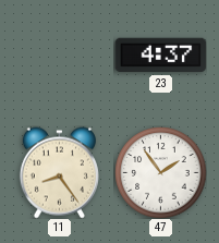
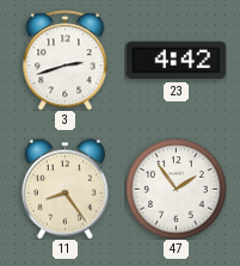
3: none -> 2:42 (66, 60)
23: 4:37 -> 4:42 (176, 61)
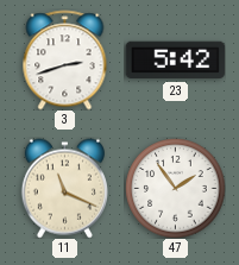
23: 4:42 -> 5:42 (175, 61)
11: 8:24 -> 11:19 (64, 188)
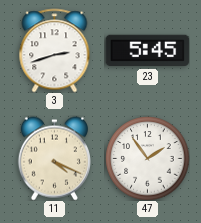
23: 5:42 -> 5:45 (147, 51)
11: 11:19 -> 4:19 (54, 158)
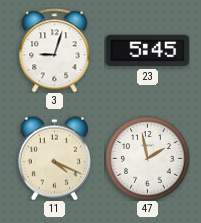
3: 2:42 -> 9:03 (55, 50)
47: 1:54 -> 1:58 (147, 158)
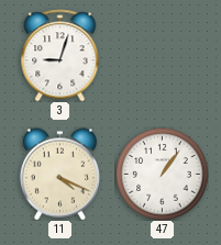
23: 5:45 -> none (147, 51)
47: 1:58 -> 1:06 (162, 174)
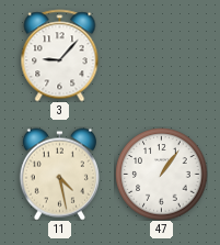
3: 9:03 -> 9:07 (60, 55)
11: 4:19 -> 4:28 (59, 174)
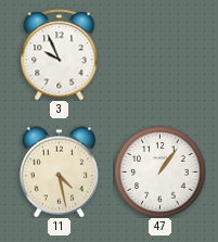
3: 9:07 -> 9:56 (60, 54)
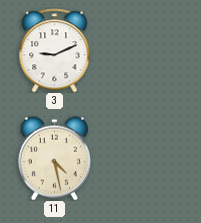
3: 9:56 -> 9:11 (55, 50)
47: 1:06 -> none (159, 171)
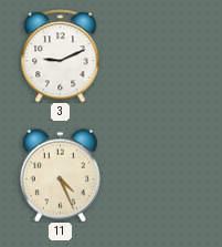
11: 4:28 -> 4:26 (60, 175)
